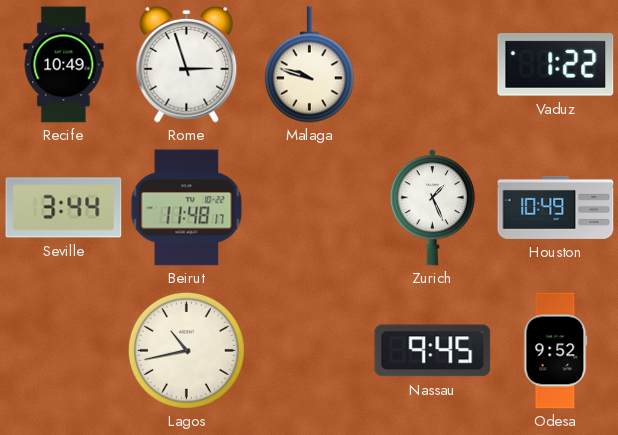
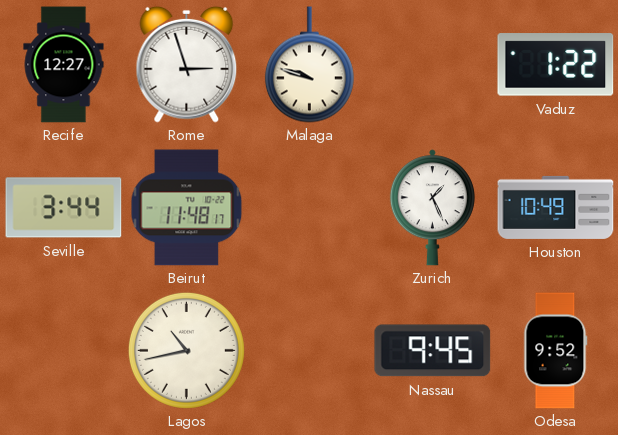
Recife: 10:49 -> 12:27 (64, 65)
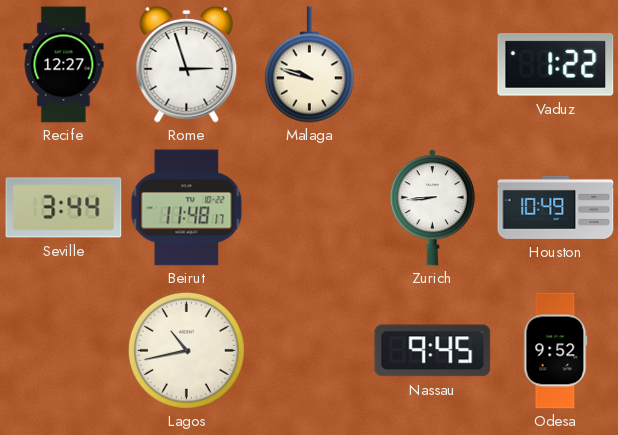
Zurich: 1:26 -> 8:44 (432, 208)
